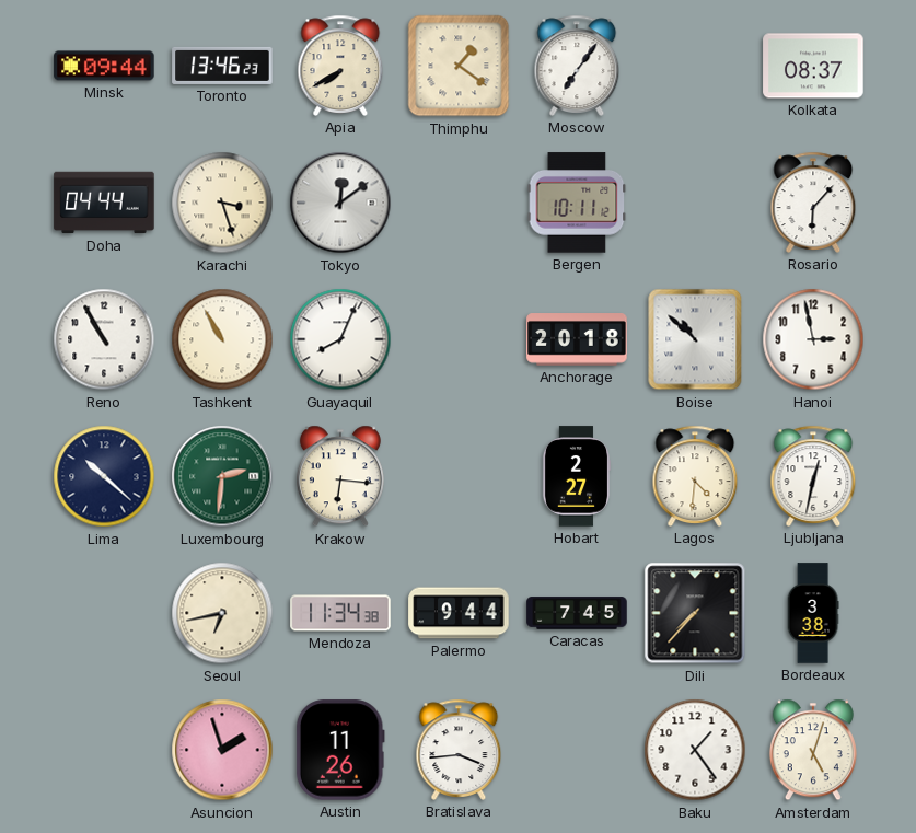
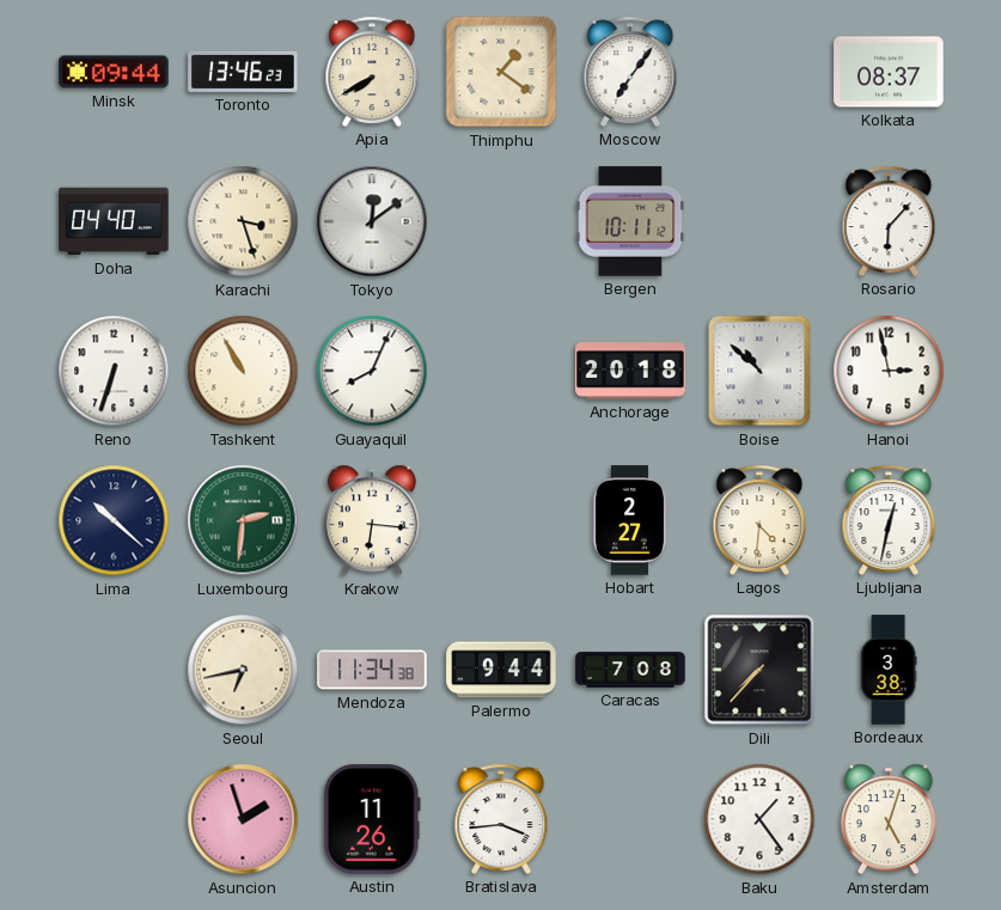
Doha: 04:44 -> 04:40 (114, 221)
Reno: 10:55 -> 6:33 (114, 371)
Caracas: 7:45 -> 7:08 (630, 670)
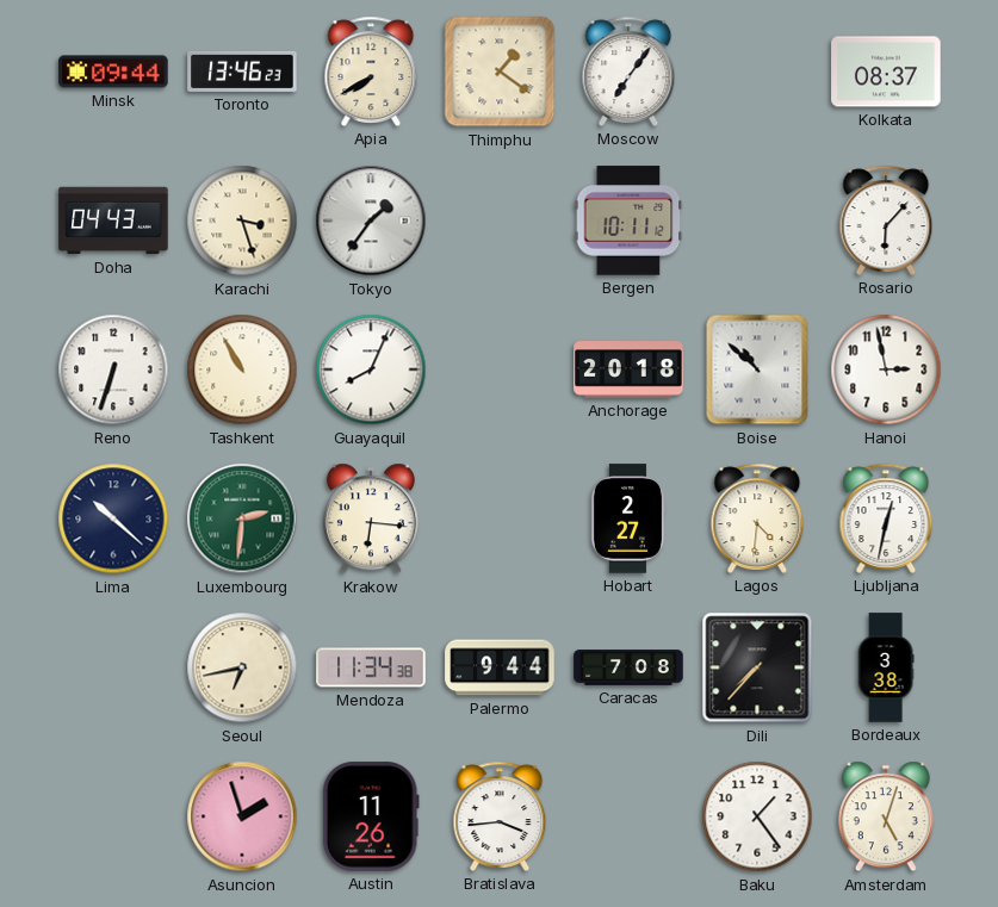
Doha: 04:40 -> 04:43 (113, 220)
Tokyo: 12:09 -> 1:36 (371, 220)
